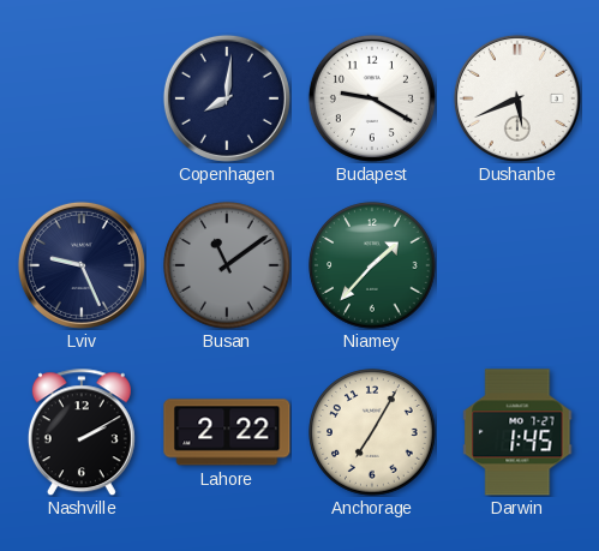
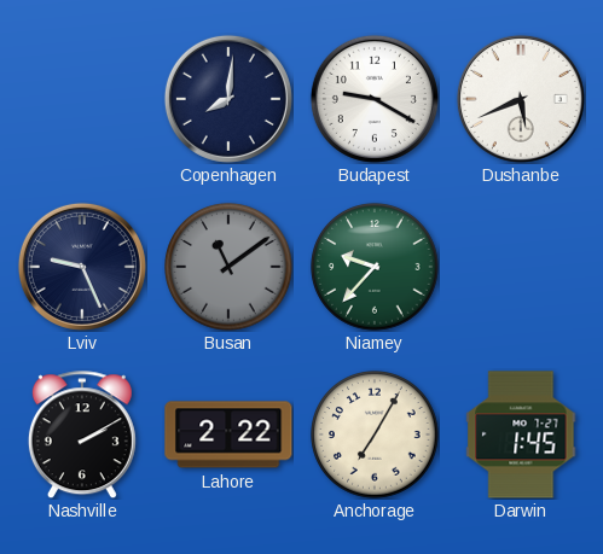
Niamey: 1:37 -> 9:37 (375, 267)
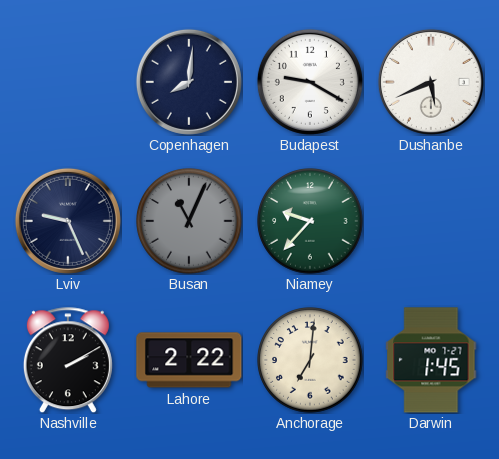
Busan: 11:09 -> 11:04 (189, 221)
Anchorage: 7:05 -> 7:01 (310, 360)
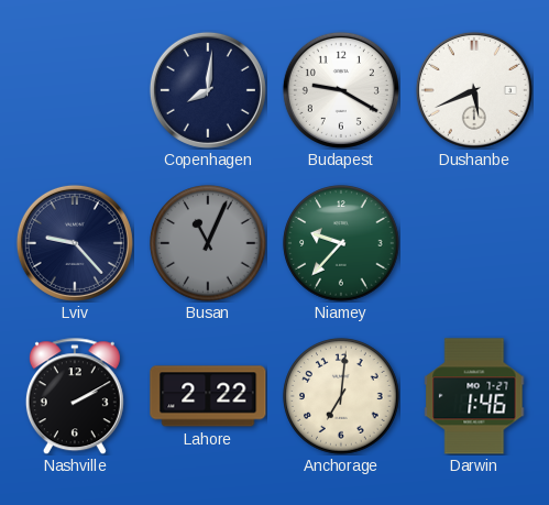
Lviv: 9:26 -> 9:23 (75, 243)
Darwin: 1:45 -> 1:46 (474, 396)
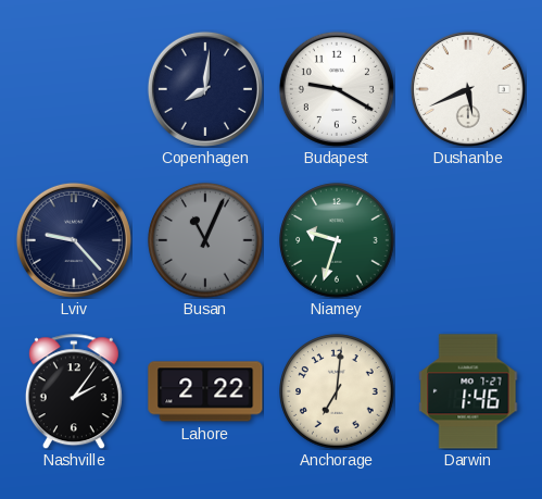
Niamey: 9:37 -> 9:33 (337, 240)
Nashville: 2:10 -> 2:06 (74, 391)
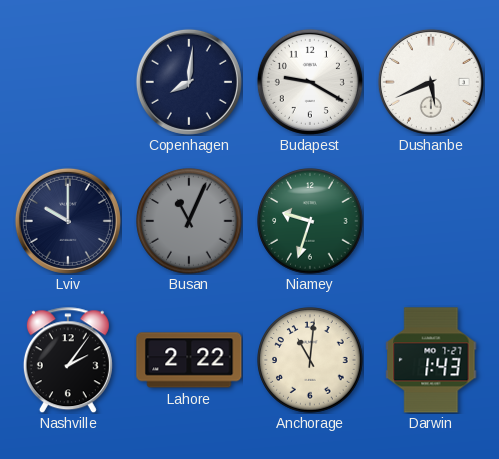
Lviv: 9:23 -> 10:00 (68, 221)
Anchorage: 7:01 -> 11:01 (310, 360)
Darwin: 1:46 -> 1:43 (431, 360)
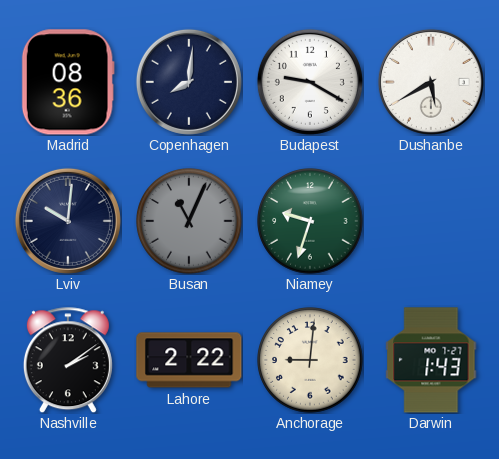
Madrid: none -> 08:36 (68, 82)
Dushanbe: 5:41 -> 5:40 (431, 82)
Lviv: 10:00 -> 10:01 (68, 221)
Nashville: 2:06 -> 2:09 (68, 360)
Anchorage: 11:01 -> 9:01 (310, 360)
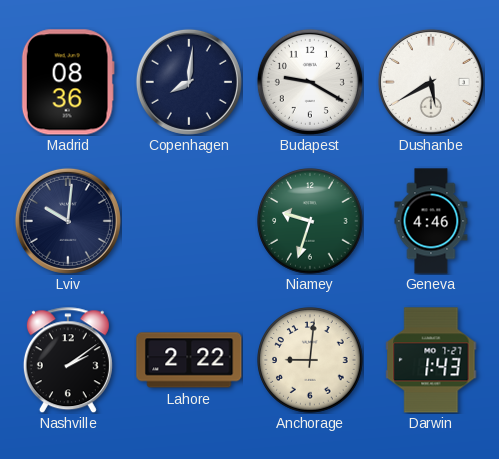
Busan: 11:04 -> none (189, 221)
Geneva: none -> 4:46 (431, 221)
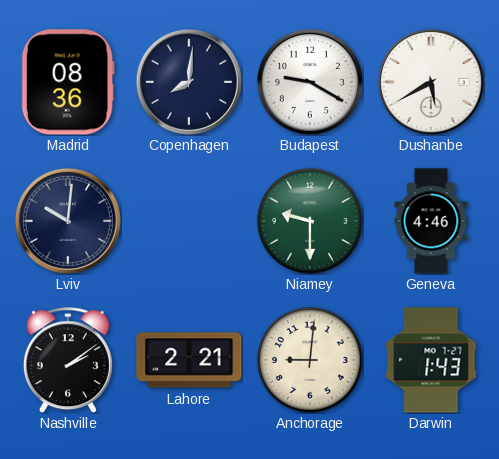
Niamey: 9:33 -> 9:30 (310, 221)
Lahore: 2:22 -> 2:21 (189, 360)
